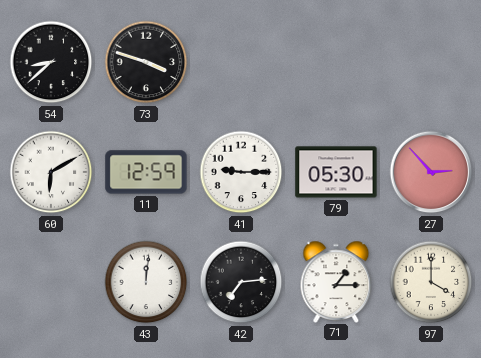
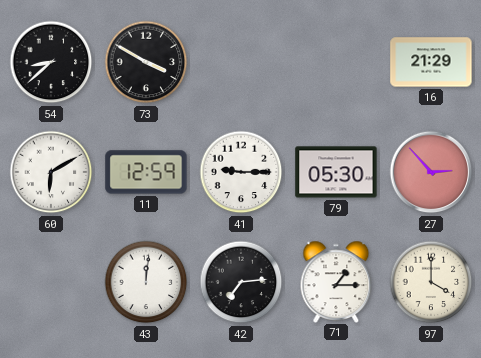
73: 3:48 -> 3:50 (146, 62)
16: none -> 21:29 (431, 62)
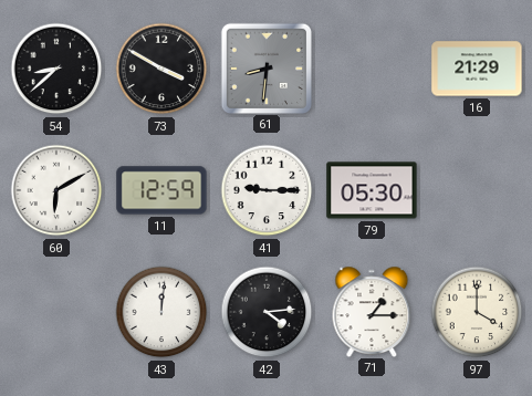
61: none -> 8:31 (265, 67)
27: 2:53 -> none (431, 172)
42: 7:14 -> 4:14 (267, 312)
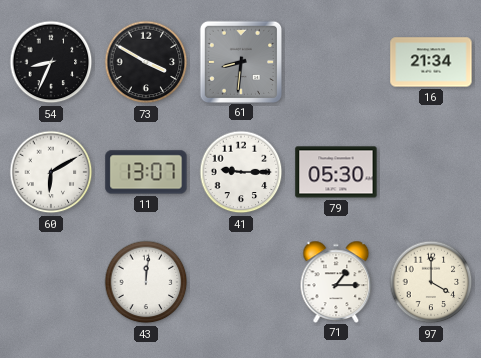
54: 8:38 -> 8:34 (51, 62)
16: 21:29 -> 21:34 (431, 62)
11: 12:59 -> 13:07 (146, 172)
42: 4:14 -> none (267, 312)
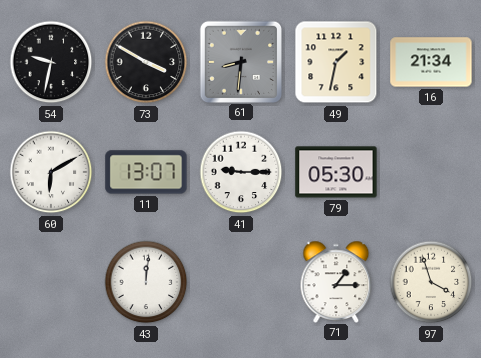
54: 8:34 -> 9:32 (51, 62)
49: none -> 1:32 (336, 62)
97: 4:00 -> 3:57 (431, 282)
